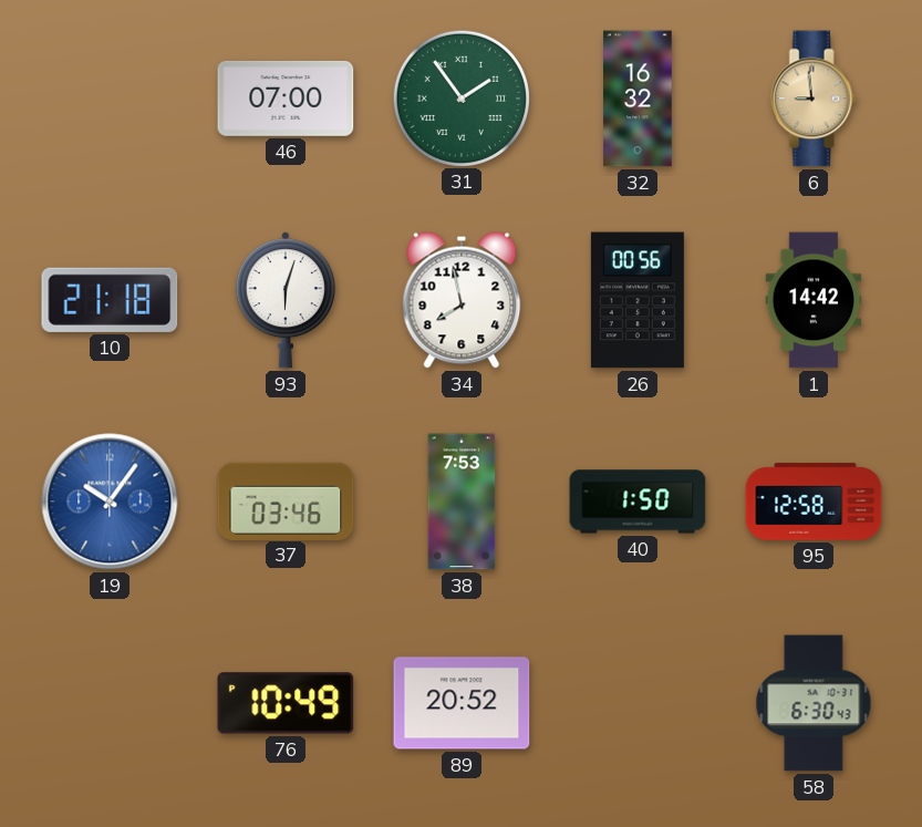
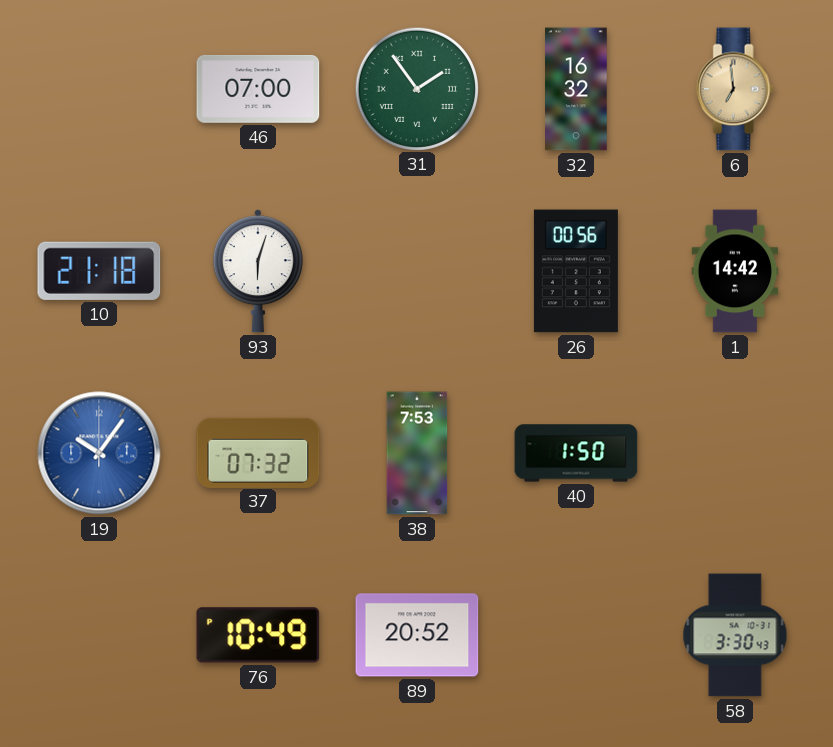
6: 8:59 -> 6:59 (735, 89)
34: 7:58 -> none (462, 300)
37: 03:46 -> 07:32 (258, 452)
95: 12:58 -> none (814, 502)
58: 6:30 -> 3:30 (735, 635)
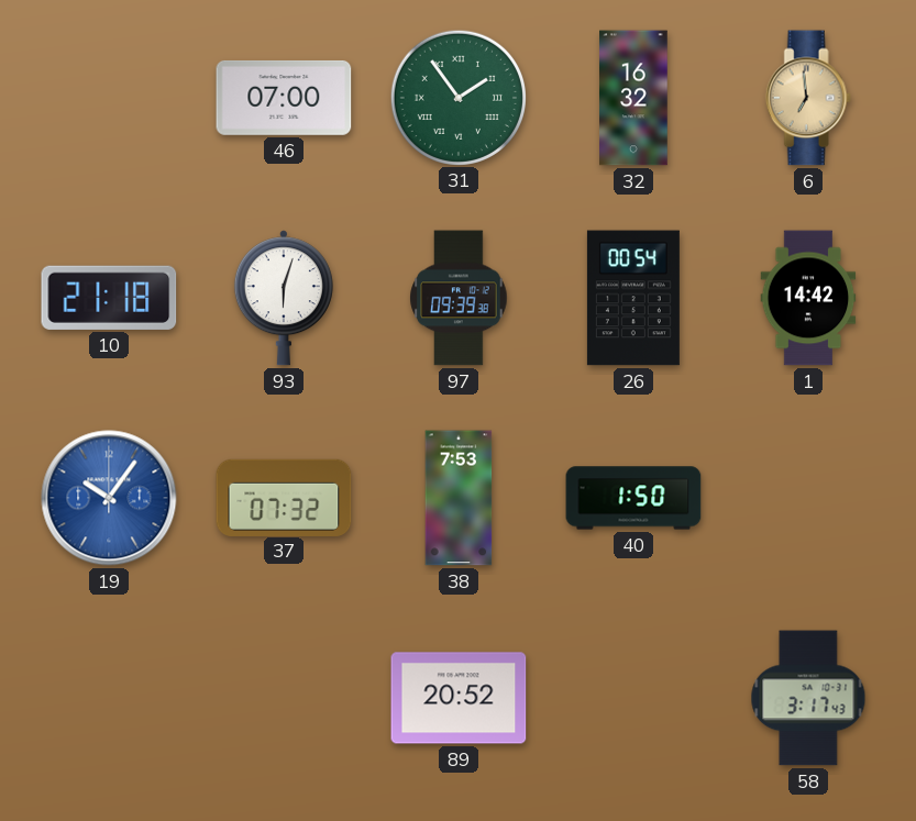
97: none -> 09:39 (459, 298)
26: 00:56 -> 00:54 (633, 298)
76: 10:49 -> none (258, 635)
58: 3:30 -> 3:17 (808, 698)
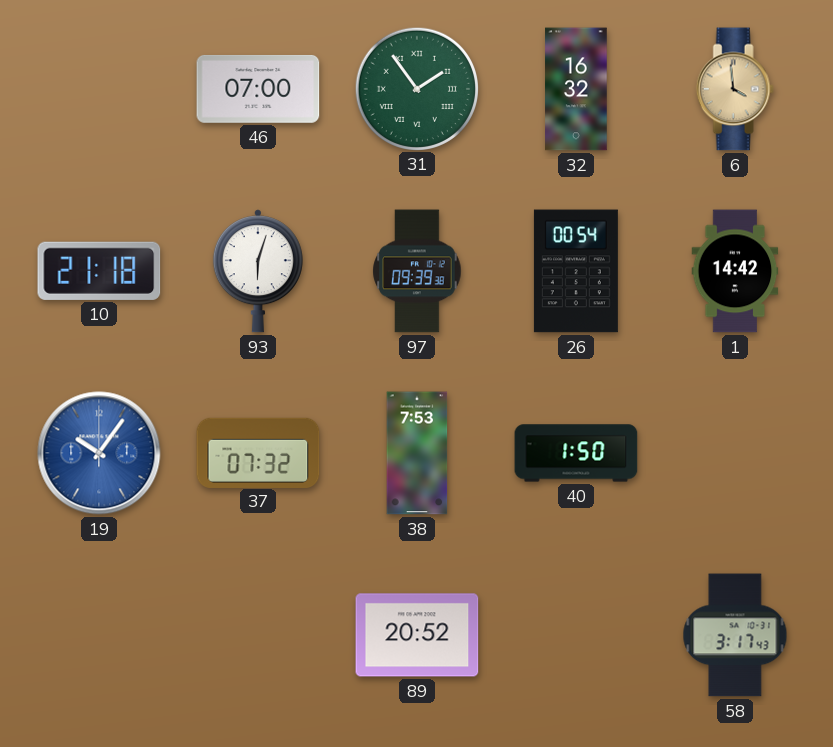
6: 6:59 -> 3:59 (735, 89)
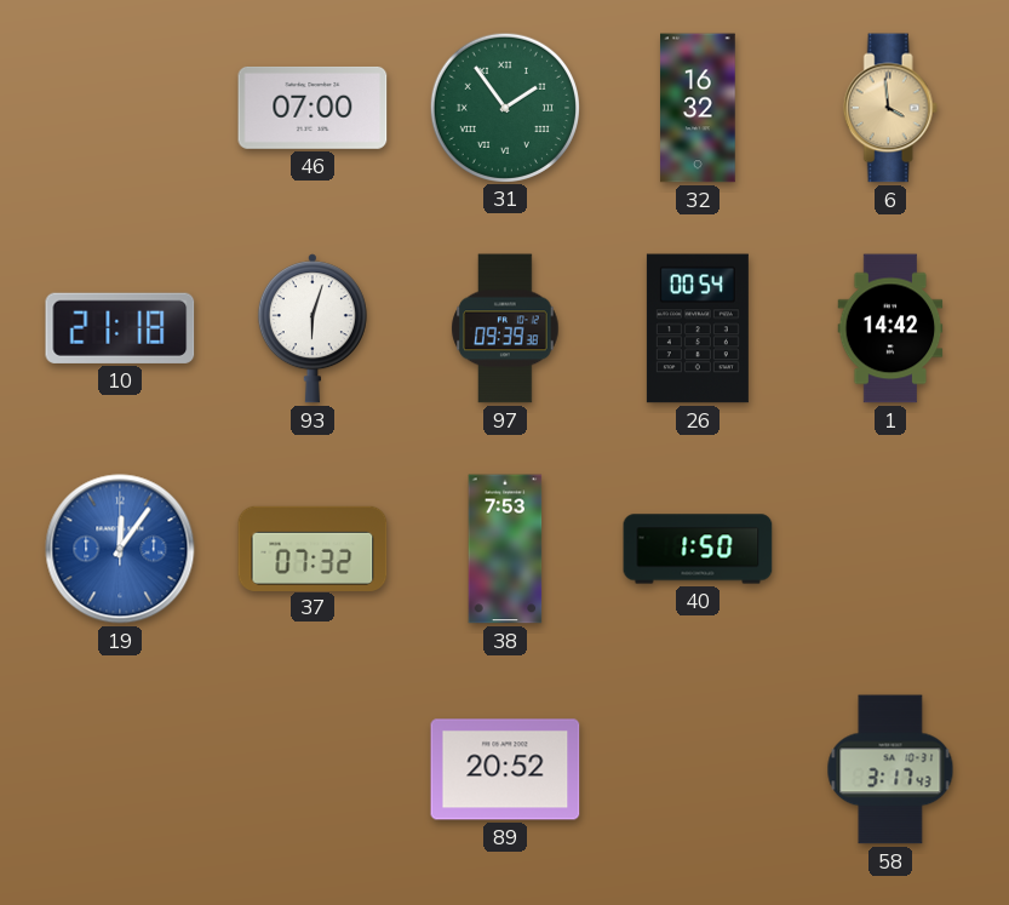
19: 10:06 -> 12:06 (120, 549)
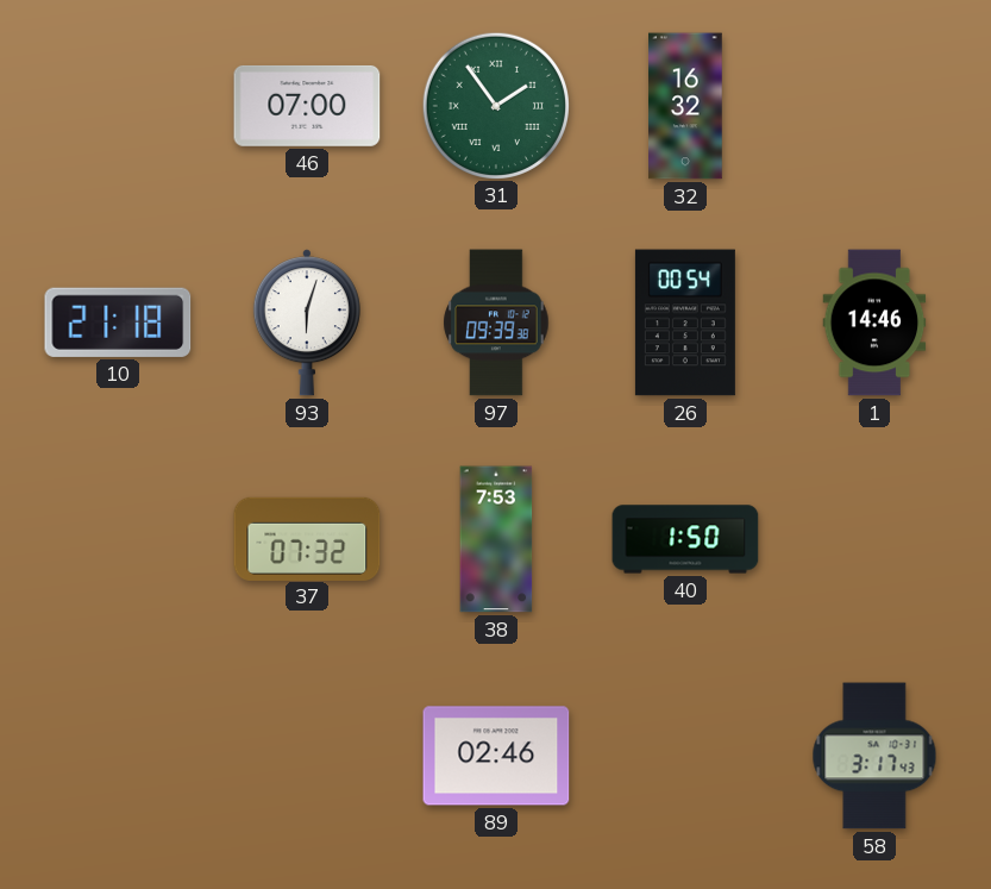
6: 3:59 -> none (890, 108)
1: 14:42 -> 14:46 (874, 323)
19: 12:06 -> none (120, 549)
89: 20:52 -> 02:46 (496, 756)
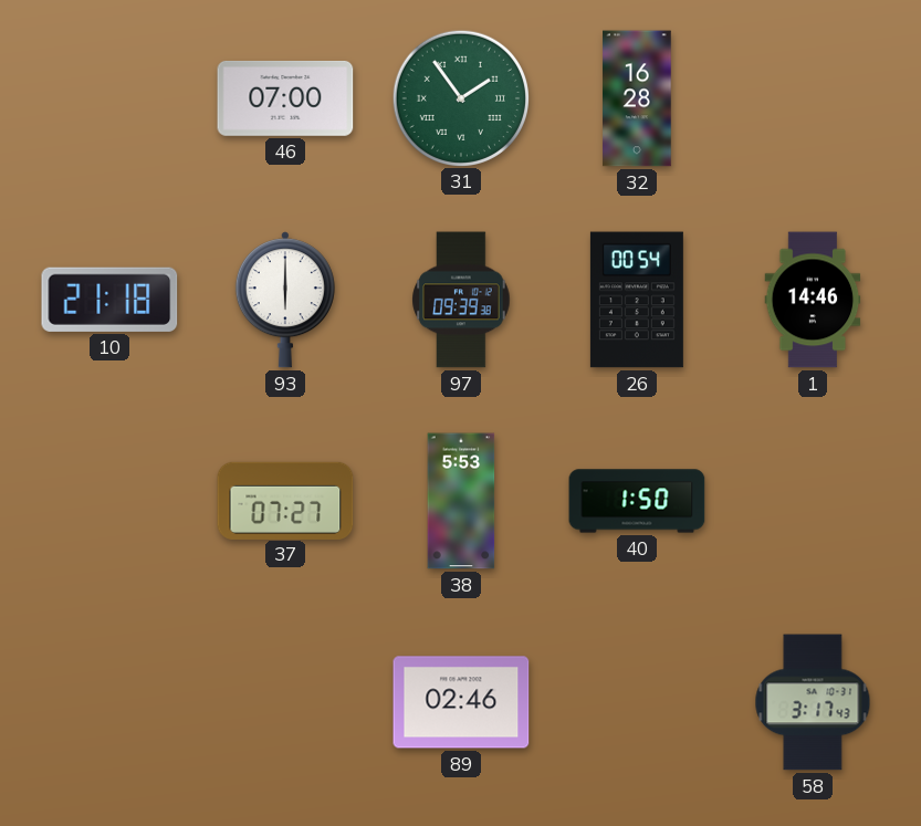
32: 16:32 -> 16:28 (637, 98)
93: 6:03 -> 6:00 (285, 300)
37: 07:32 -> 07:27 (285, 500)
38: 7:53 -> 5:53 (461, 501)
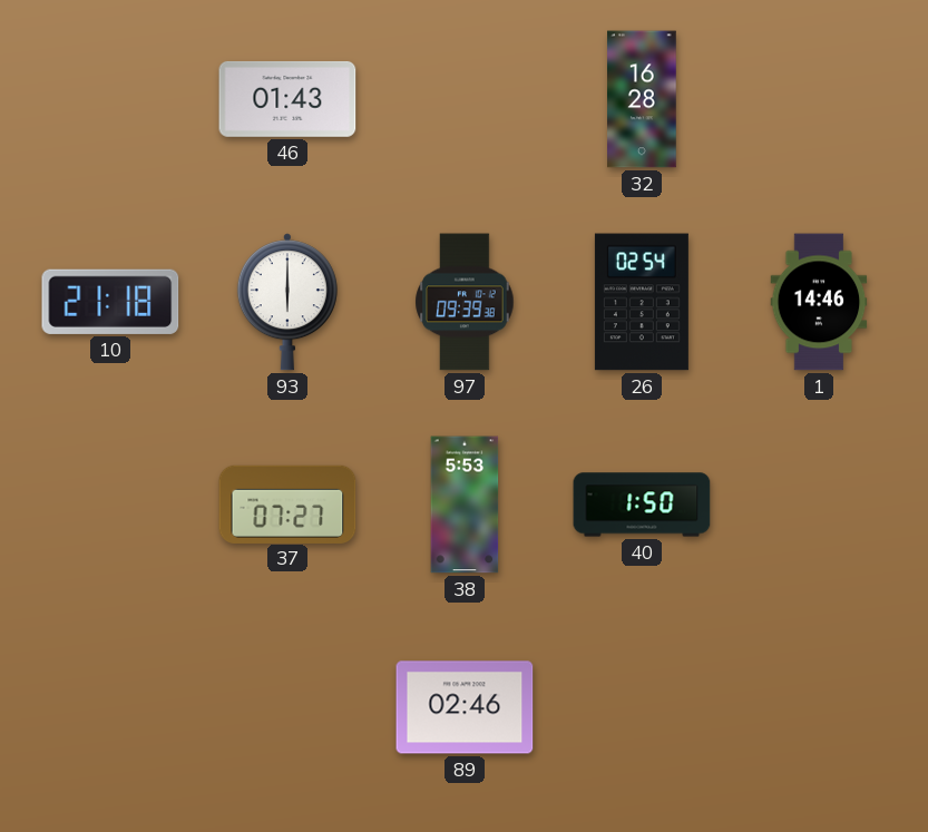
46: 07:00 -> 01:43 (287, 99)
31: 1:54 -> none (460, 97)
26: 00:54 -> 02:54 (642, 302)
58: 3:17 -> none (813, 702)
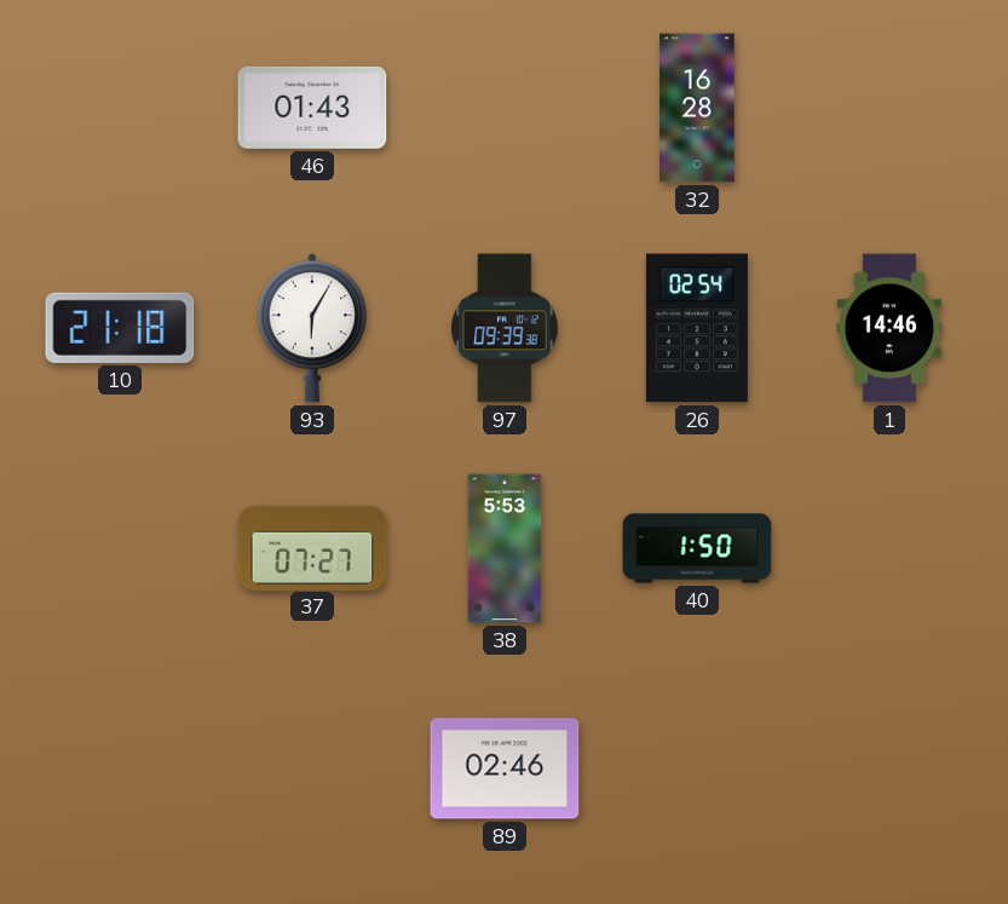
93: 6:00 -> 6:05 (312, 328)
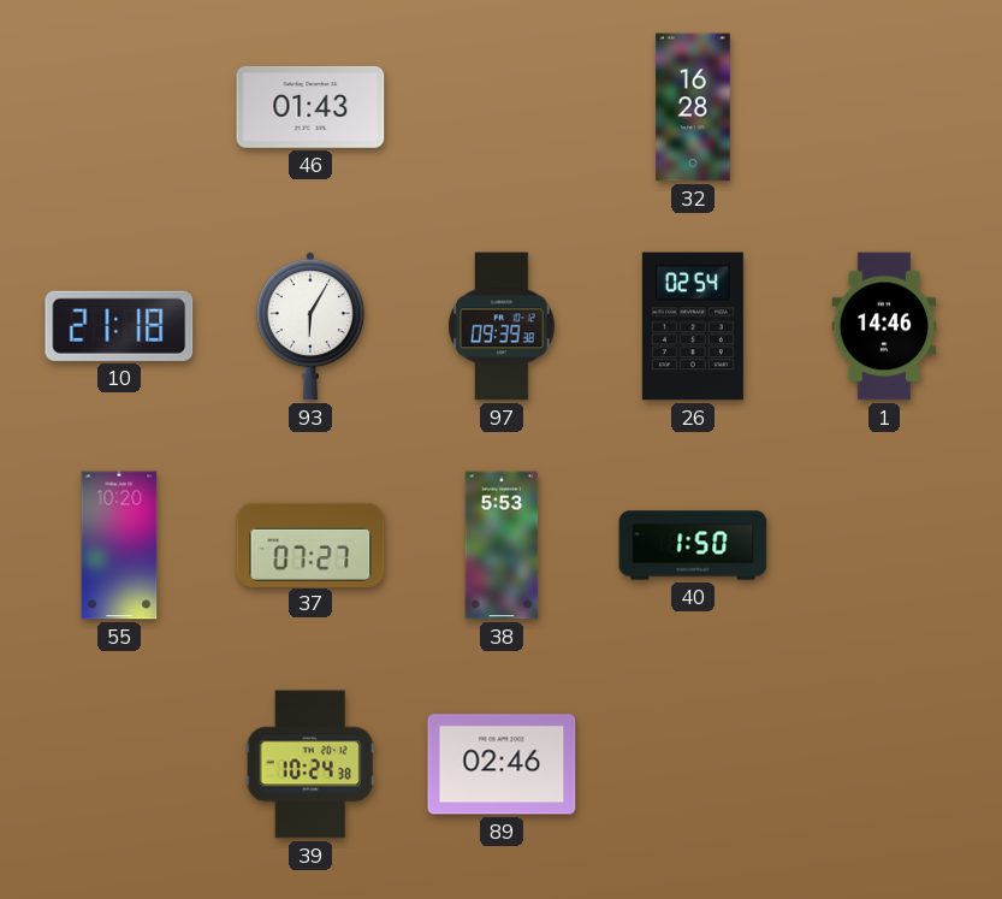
55: none -> 10:20 (119, 545)
39: none -> 10:24 (310, 764)
